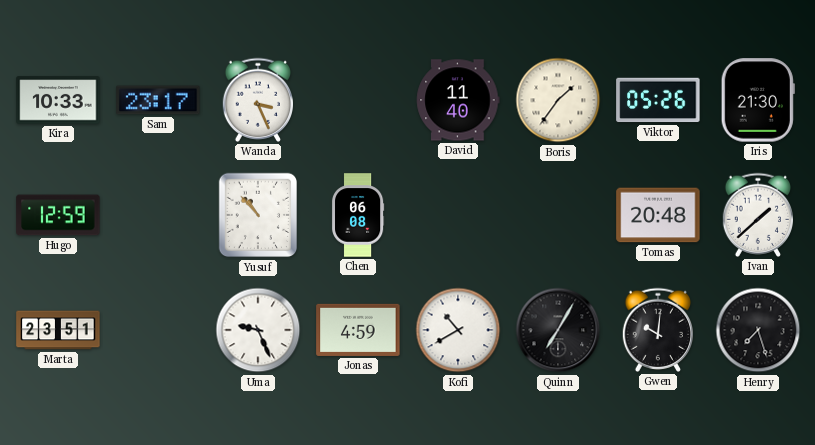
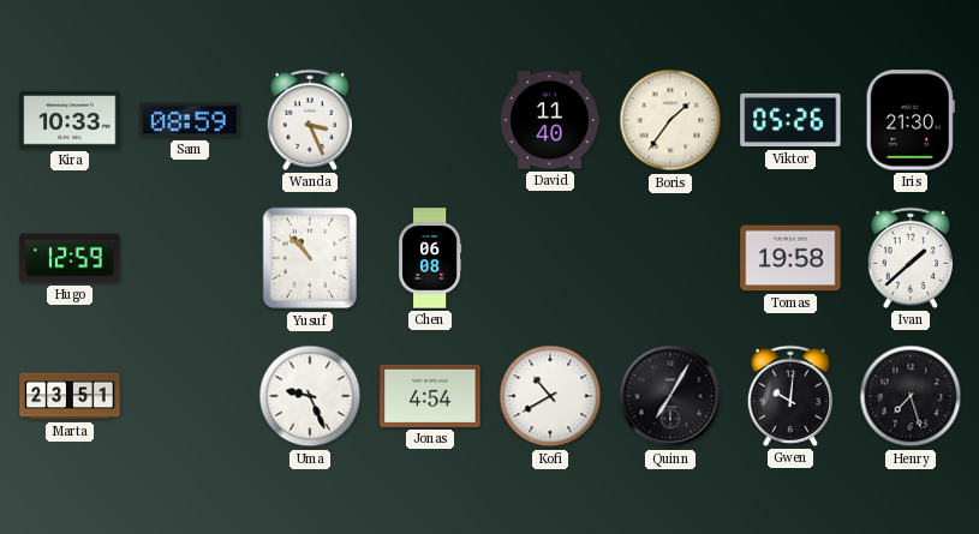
Sam: 23:17 -> 08:59 (190, 120)
Tomas: 20:48 -> 19:58 (790, 258)
Jonas: 4:59 -> 4:54 (430, 396)
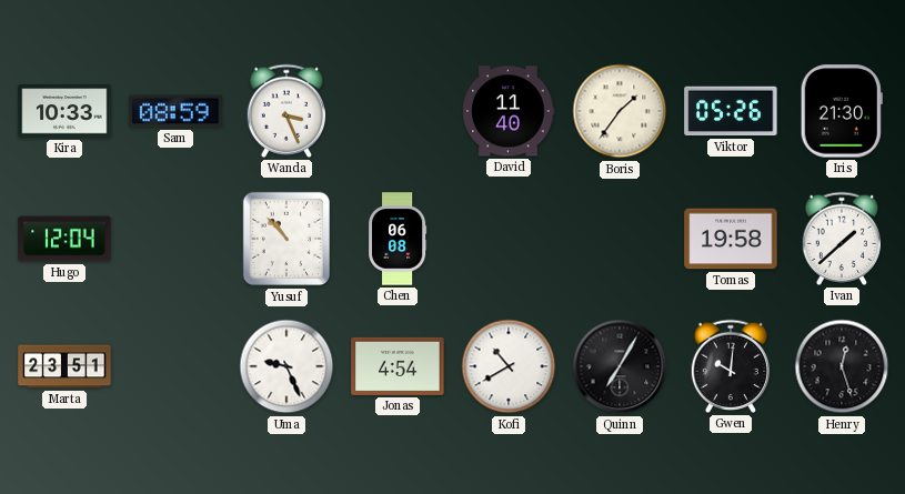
Hugo: 12:59 -> 12:04 (64, 239)
Henry: 7:27 -> 12:27 (842, 366)
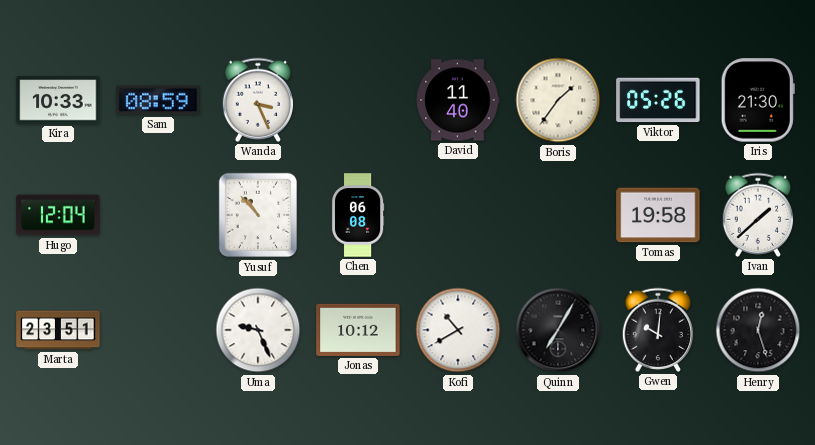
Jonas: 4:54 -> 10:12 (358, 330)
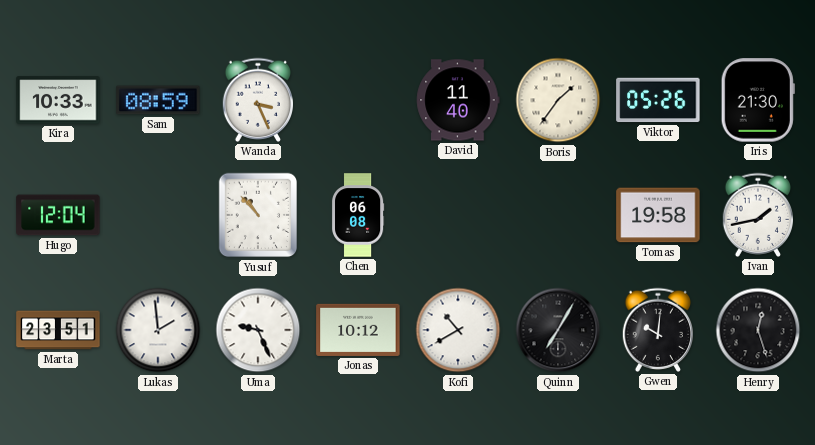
Ivan: 1:38 -> 1:43 (758, 215)
Lukas: none -> 1:59 (158, 330)
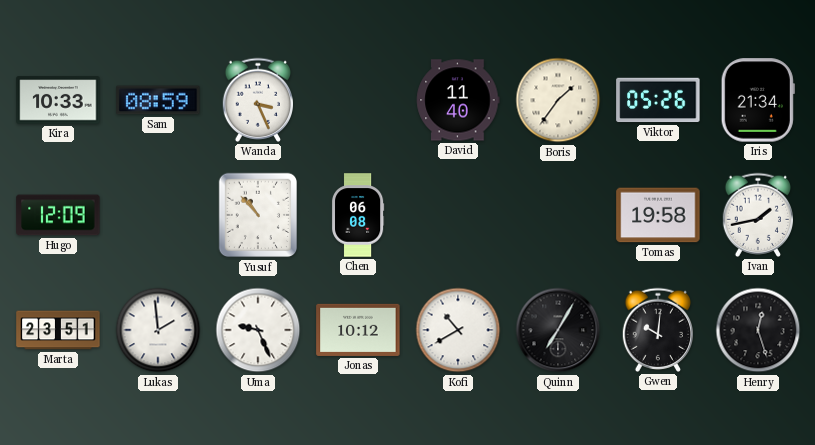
Iris: 21:30 -> 21:34 (758, 100)
Hugo: 12:04 -> 12:09 (58, 215)
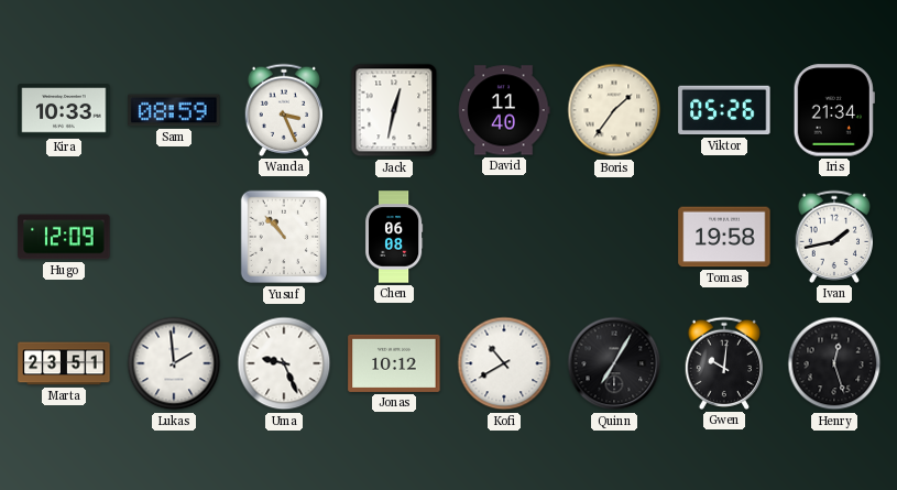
Jack: none -> 12:32 (394, 110)
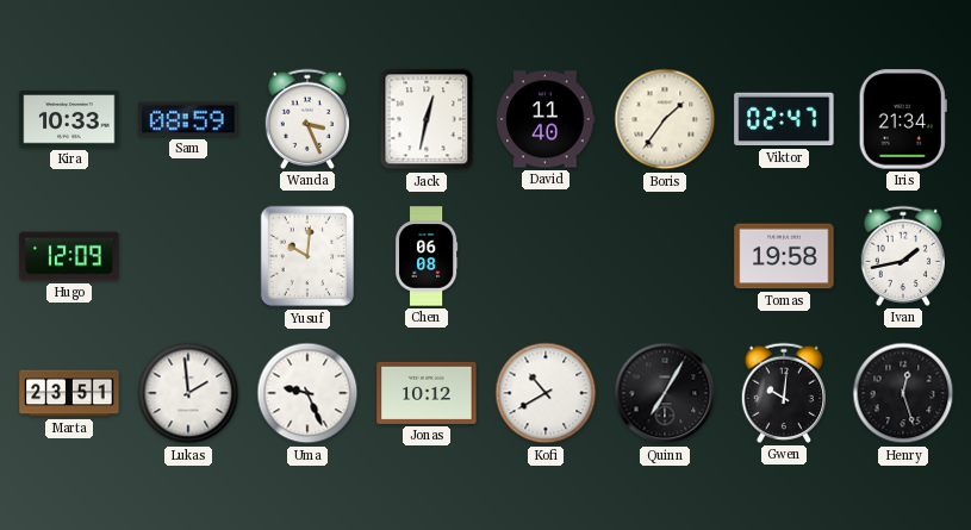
Viktor: 05:26 -> 02:47 (784, 119)
Yusuf: 10:53 -> 10:01 (306, 256)
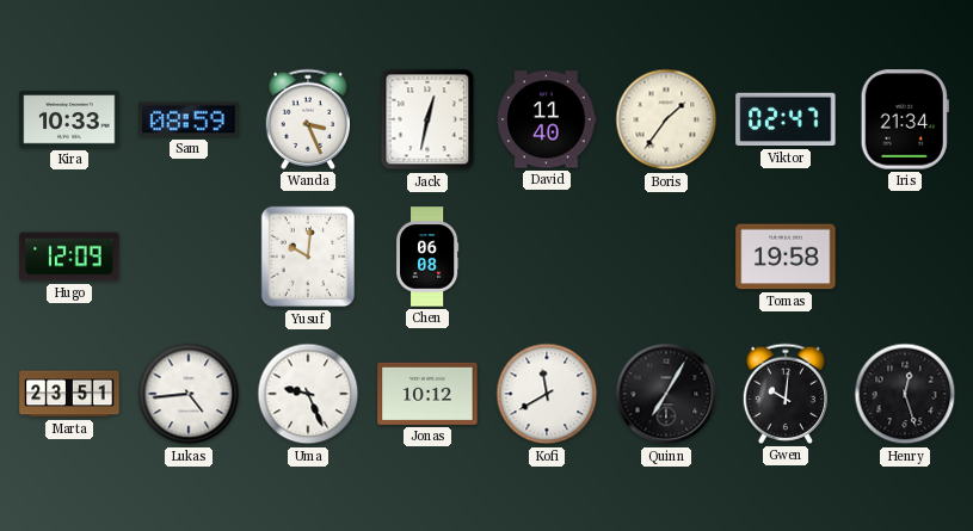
Ivan: 1:43 -> none (903, 256)
Lukas: 1:59 -> 4:44 (189, 394)
Kofi: 10:40 -> 11:40 (547, 394)
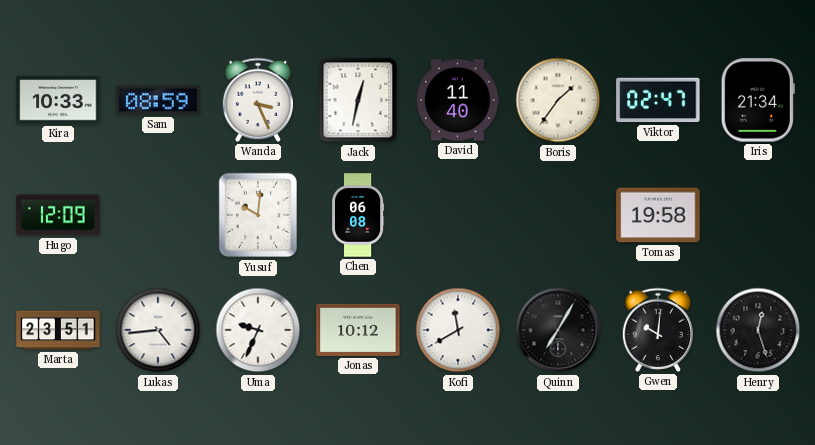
Uma: 9:26 -> 9:34 (258, 330)
